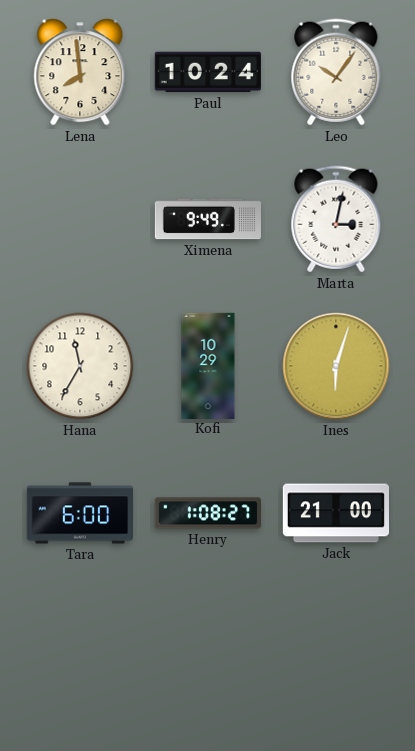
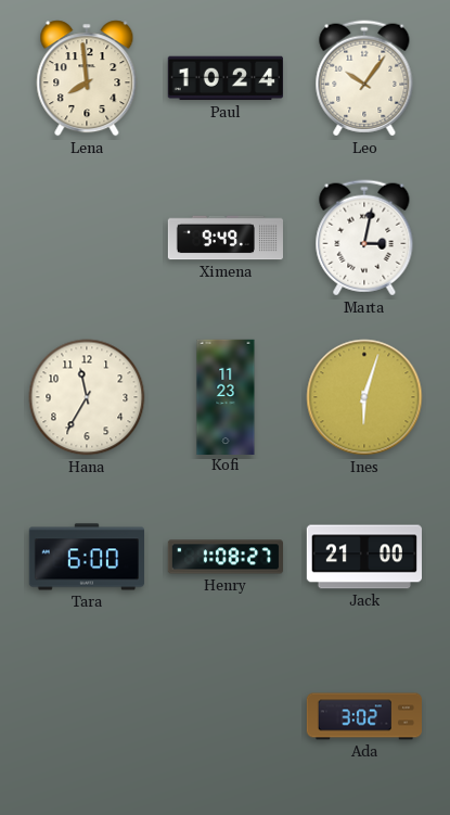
Kofi: 10:29 -> 11:23 (226, 396)
Ada: none -> 3:02 (363, 716)
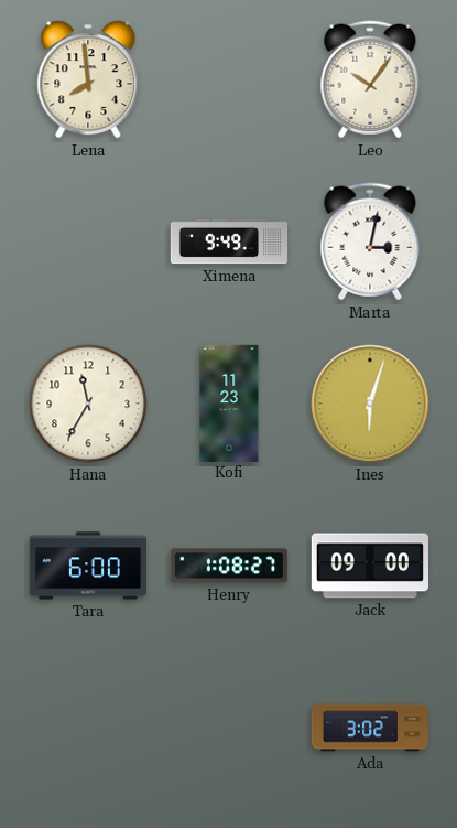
Paul: 10:24 -> none (226, 78)
Jack: 21:00 -> 09:00 (369, 566)
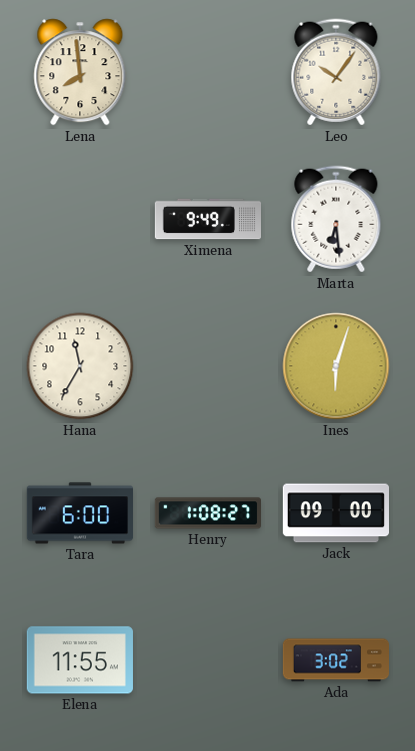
Marta: 3:02 -> 6:29 (336, 219)
Kofi: 11:23 -> none (229, 402)
Elena: none -> 11:55 (80, 660)
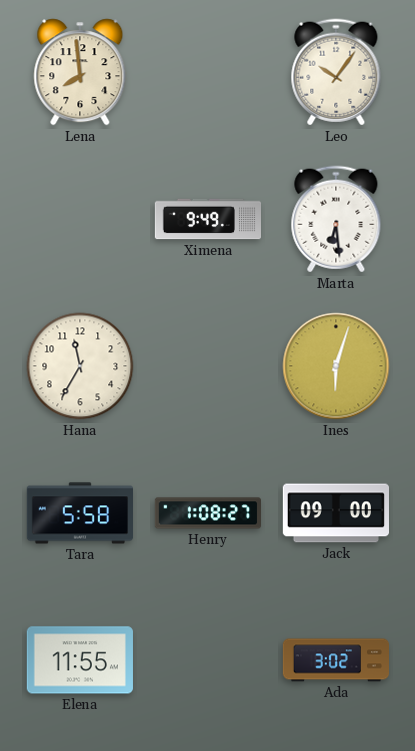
Tara: 6:00 -> 5:58 (79, 513)
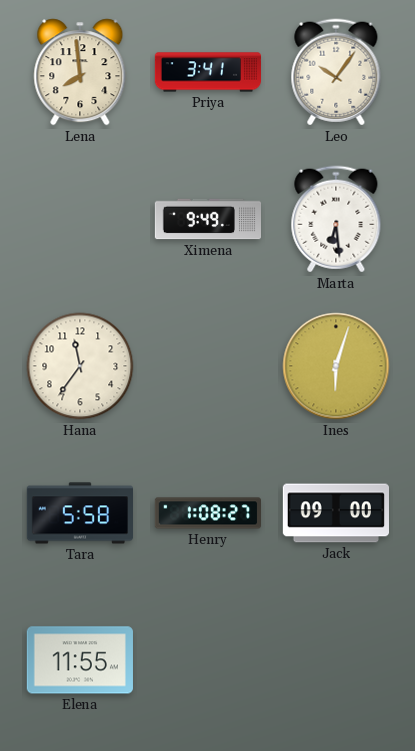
Priya: none -> 3:41 (207, 72)
Hana: 11:35 -> 11:36 (80, 366)
Ada: 3:02 -> none (335, 660)
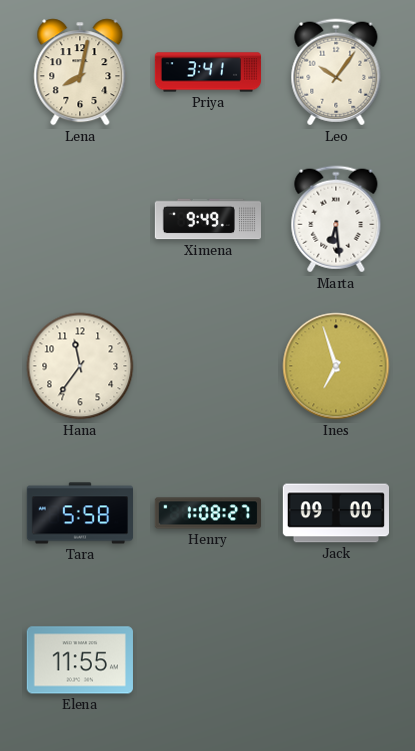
Lena: 7:59 -> 8:02 (80, 72)
Ines: 6:03 -> 6:57 (336, 366)
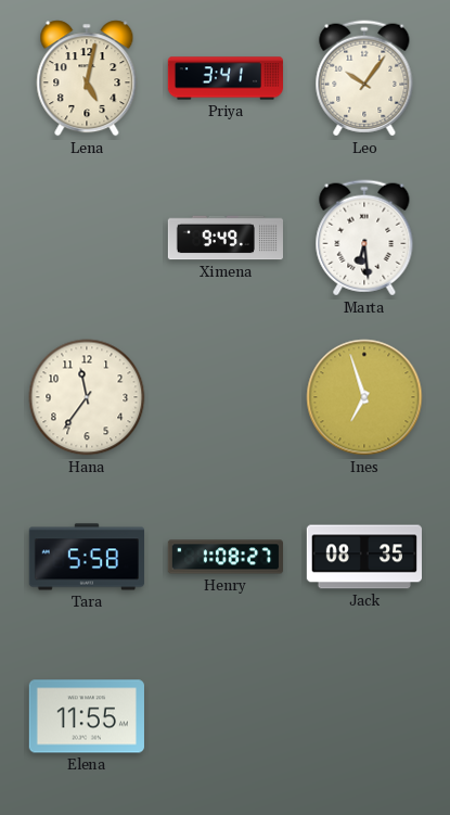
Lena: 8:02 -> 5:02 (87, 78)
Jack: 09:00 -> 08:35 (363, 557)
